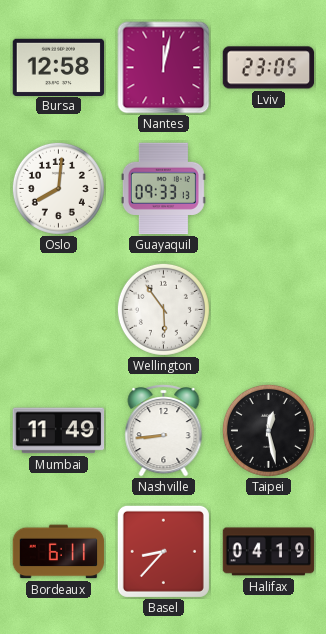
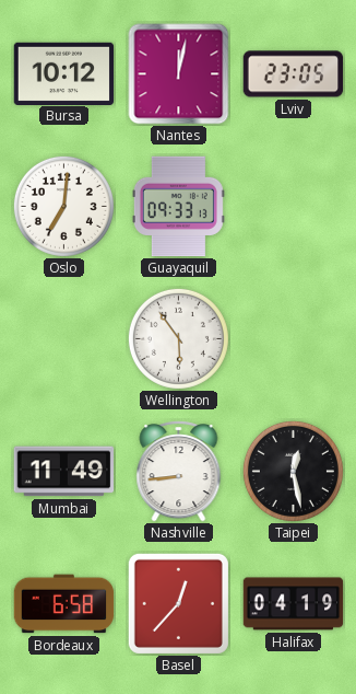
Bursa: 12:58 -> 10:12 (64, 73)
Oslo: 8:01 -> 7:01 (63, 206)
Bordeaux: 6:11 -> 6:58 (64, 604)
Basel: 8:37 -> 12:37 (178, 603)
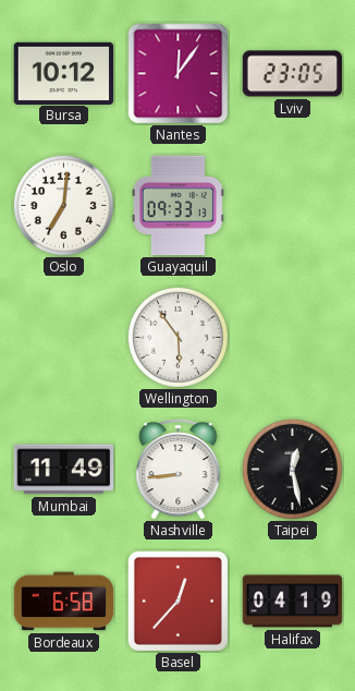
Nantes: 12:02 -> 12:06 (179, 74)
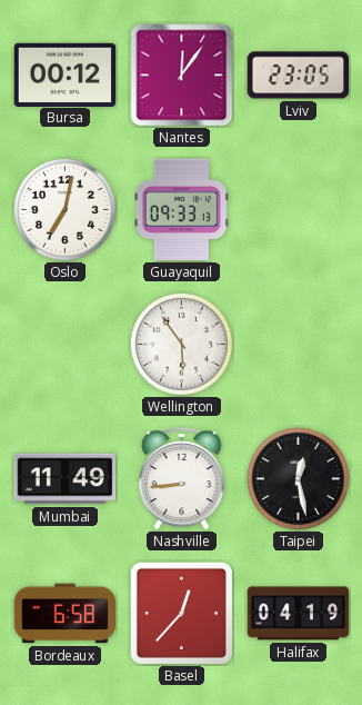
Bursa: 10:12 -> 00:12 (66, 75)
Oslo: 7:01 -> 7:02 (64, 209)
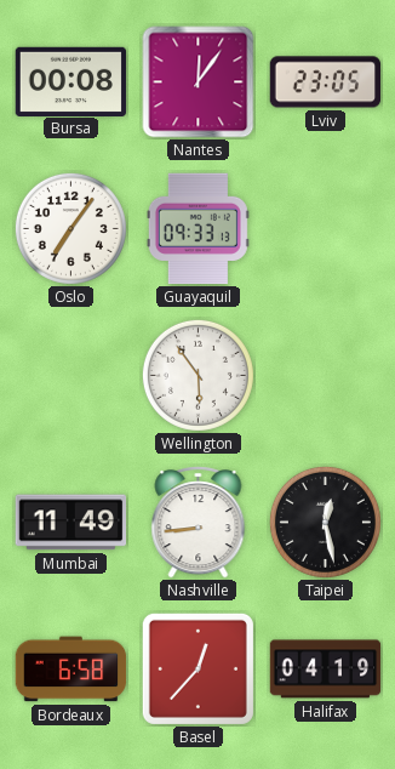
Bursa: 00:12 -> 00:08 (71, 81)
Oslo: 7:02 -> 7:06 (70, 228)
